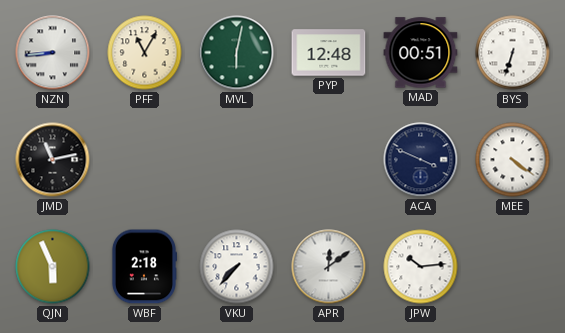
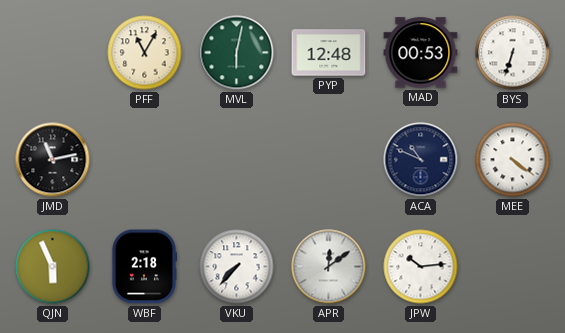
NZN: 8:44 -> none (53, 53)
MAD: 00:51 -> 00:53 (421, 53)
ACA: 3:49 -> 10:49 (421, 160)
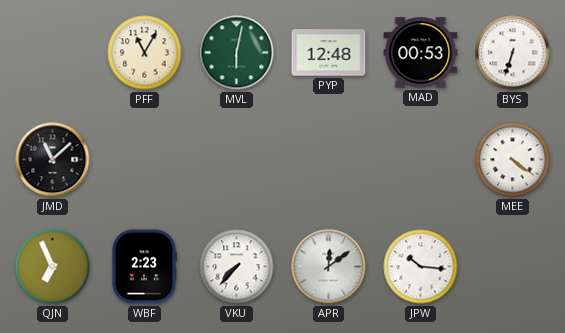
JMD: 11:13 -> 11:08 (53, 160)
ACA: 10:49 -> none (421, 160)
QJN: 5:56 -> 6:56 (53, 267)
WBF: 2:18 -> 2:23 (143, 267)
JPW: 10:14 -> 10:16 (421, 267)
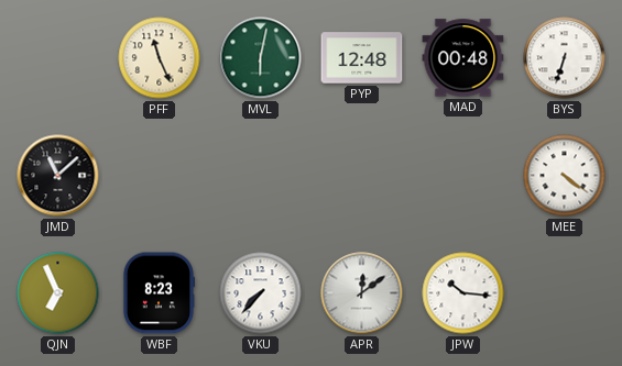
PFF: 11:05 -> 11:26 (160, 58)
MAD: 00:53 -> 00:48 (463, 58)
WBF: 2:23 -> 8:23 (157, 293)
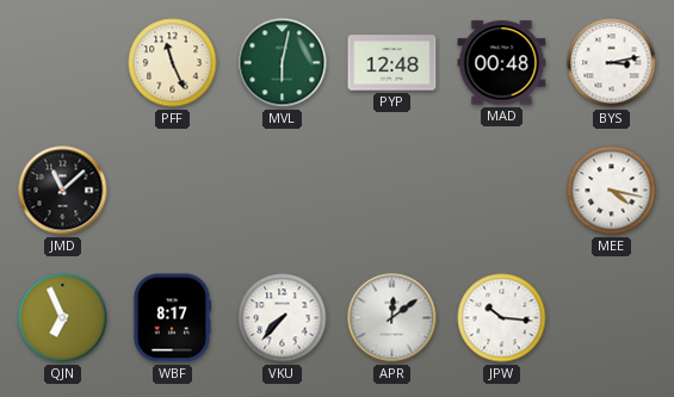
BYS: 6:33 -> 3:13 (612, 63)
MEE: 4:21 -> 4:17 (612, 191)
WBF: 8:23 -> 8:17 (171, 318)
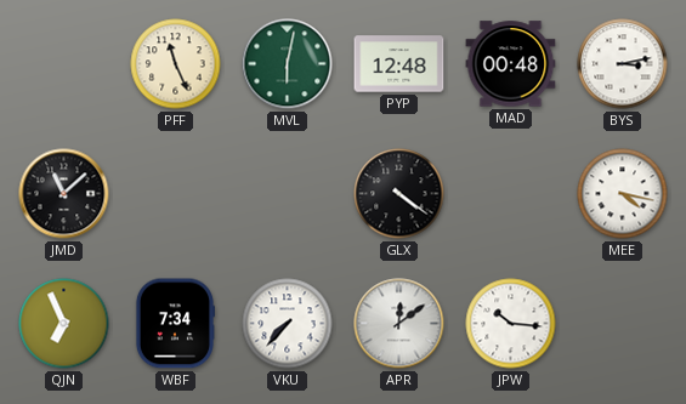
GLX: none -> 4:21 (399, 194)
WBF: 8:17 -> 7:34 (174, 324)
